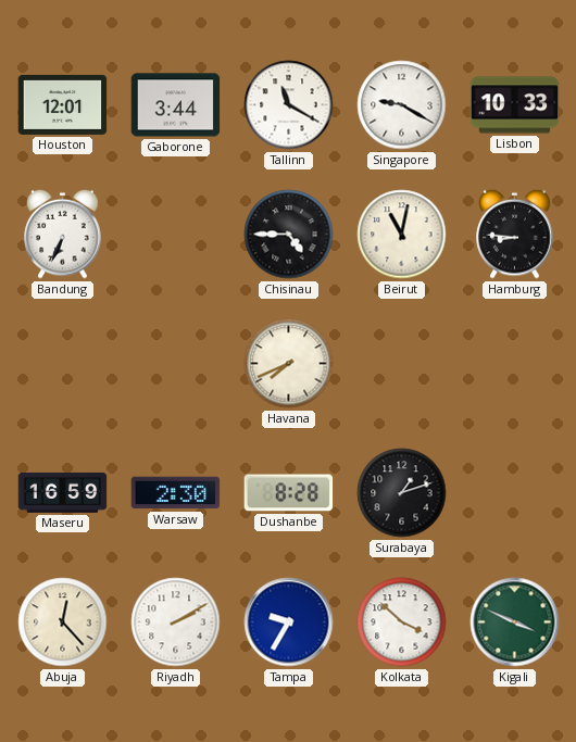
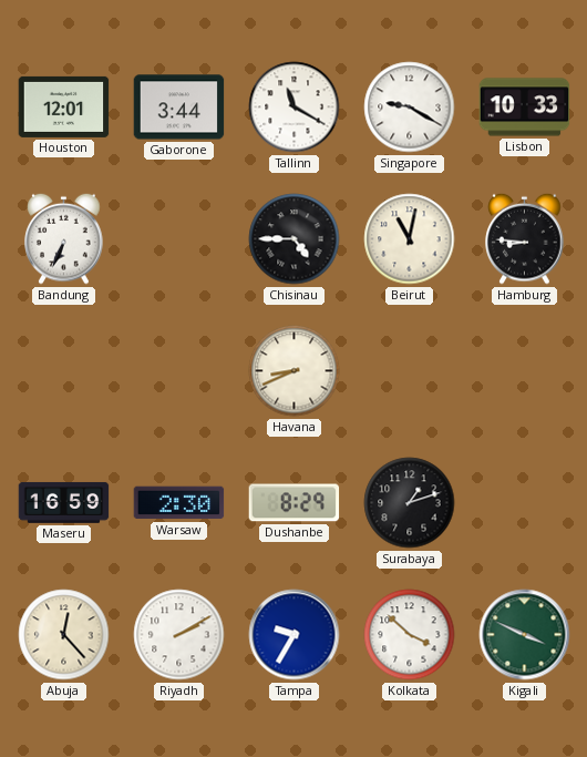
Havana: 7:41 -> 8:41 (295, 371)
Dushanbe: 8:28 -> 8:29 (295, 503)
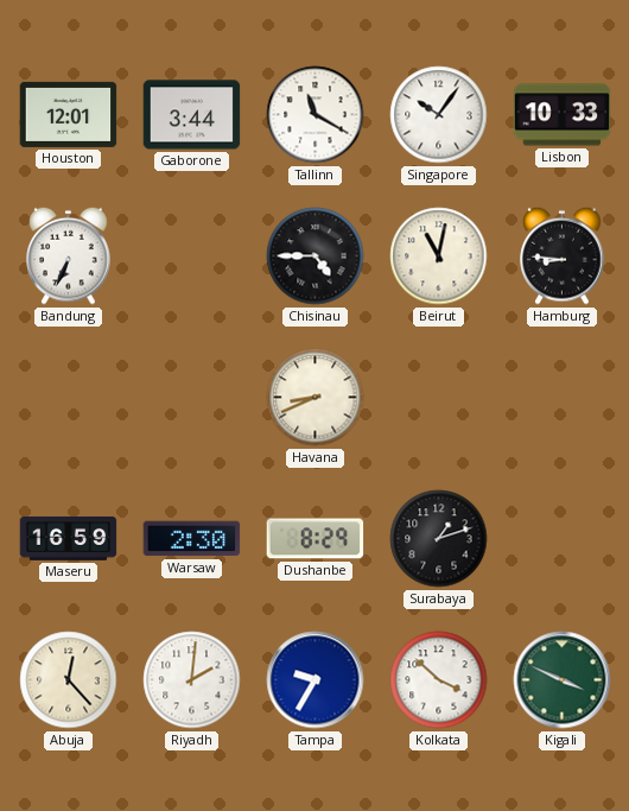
Singapore: 9:20 -> 10:06 (439, 115)
Riyadh: 2:10 -> 2:01 (192, 680)
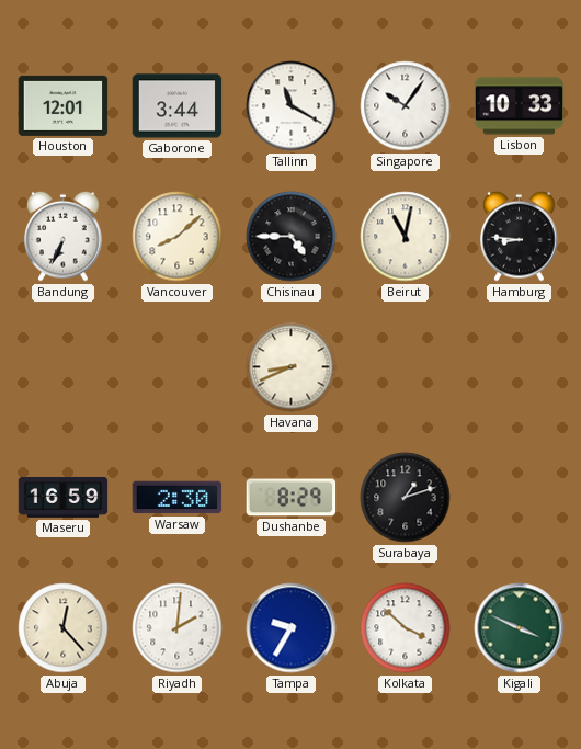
Vancouver: none -> 8:08 (178, 237)
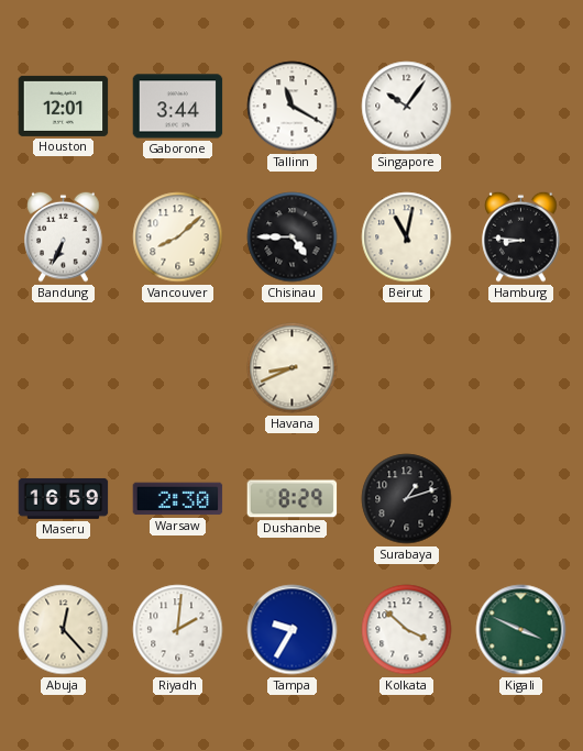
Lisbon: 10:33 -> none (520, 106)
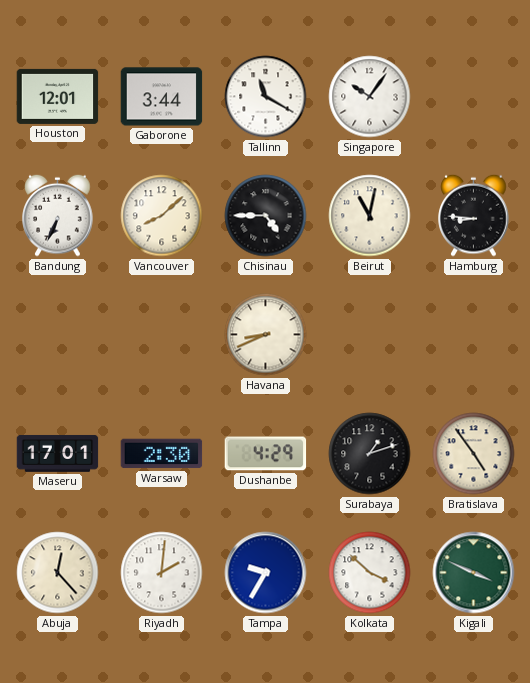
Maseru: 16:59 -> 17:01 (58, 453)
Dushanbe: 8:29 -> 4:29 (266, 454)
Bratislava: none -> 4:54 (474, 454)
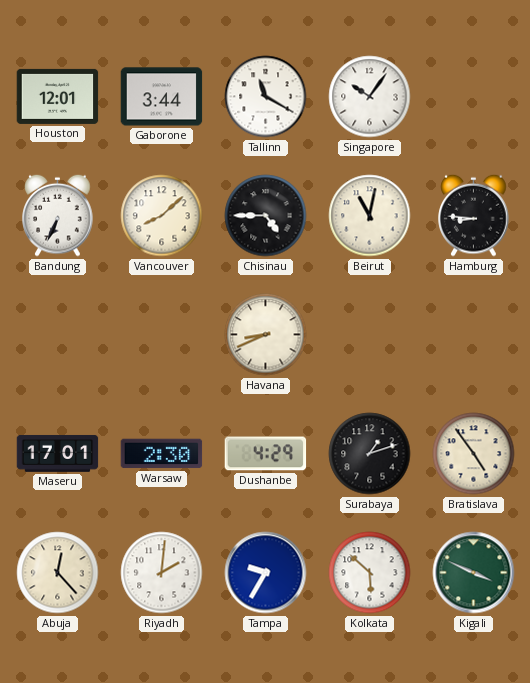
Kolkata: 3:52 -> 5:52 (370, 573)
